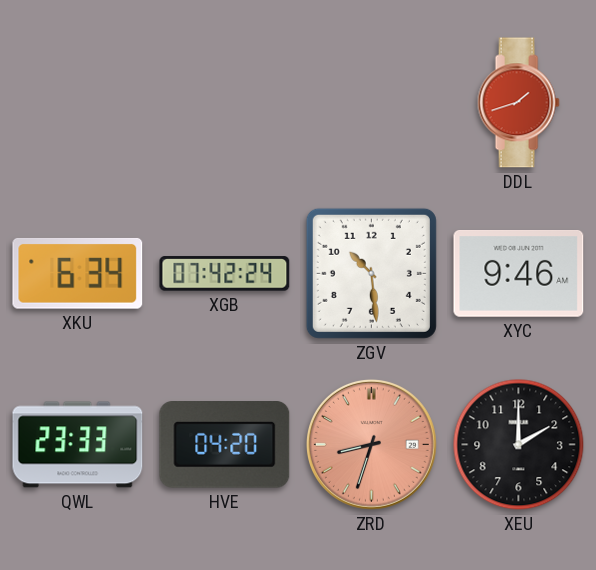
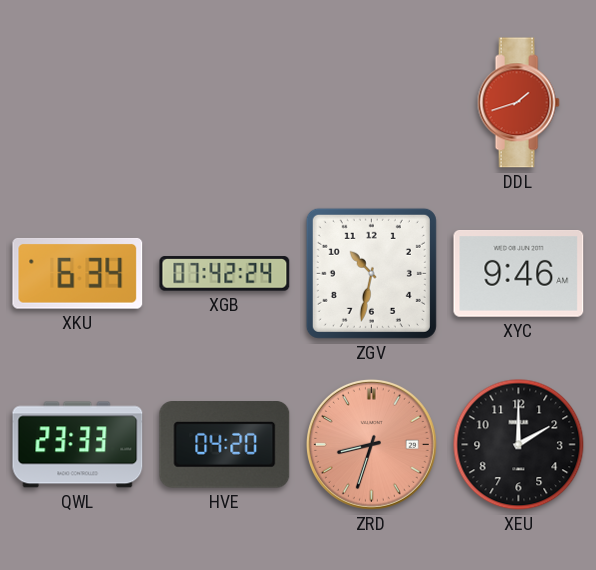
ZGV: 10:29 -> 10:32 (371, 273)
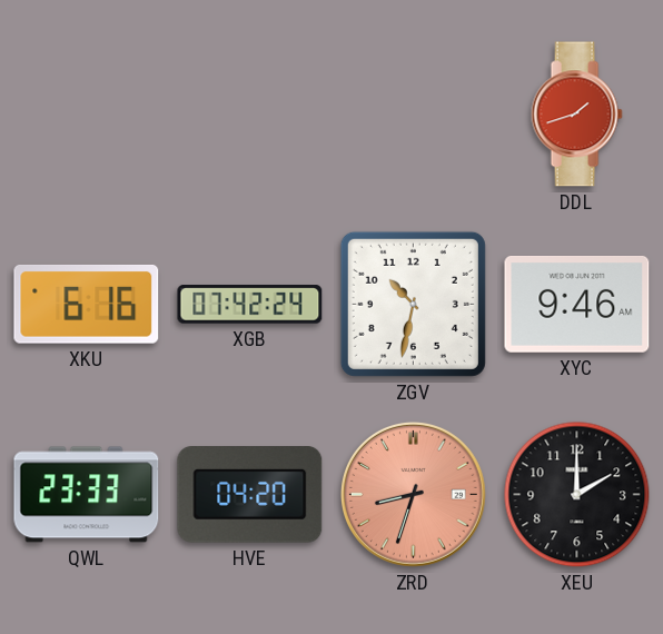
XKU: 6:34 -> 6:16 (87, 304)
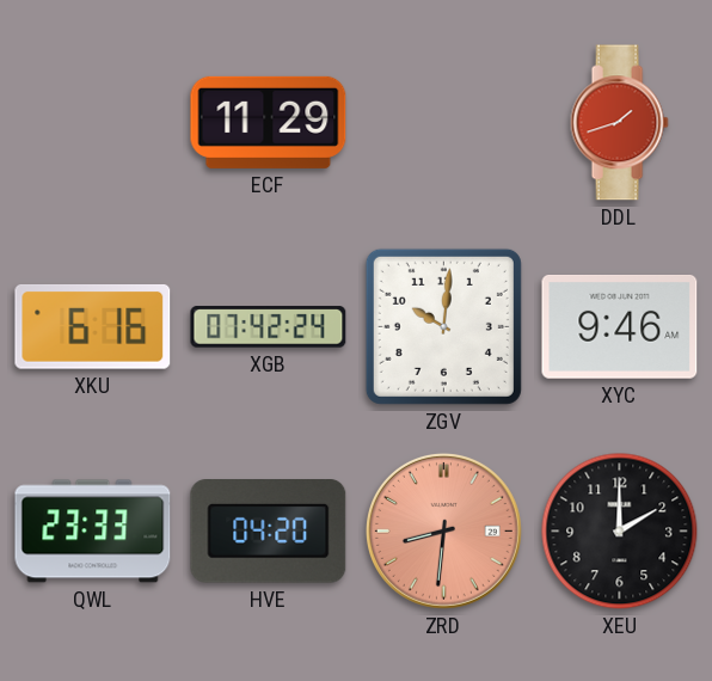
ECF: none -> 11:29 (269, 122)
ZGV: 10:32 -> 10:01 (443, 326)
ZRD: 8:33 -> 8:31 (443, 530)
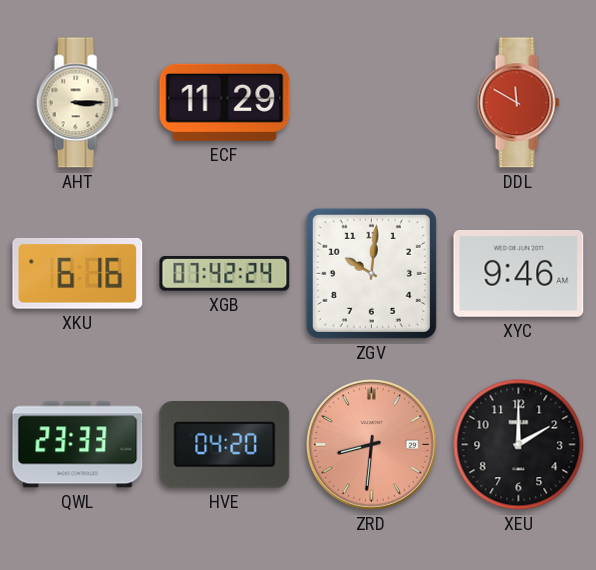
AHT: none -> 3:15 (77, 103)
DDL: 1:42 -> 11:50 (518, 103)
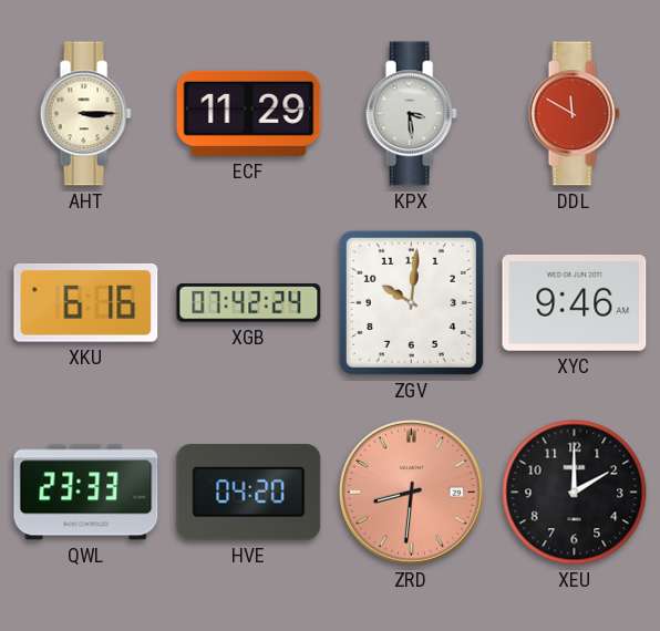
KPX: none -> 3:29 (411, 114)
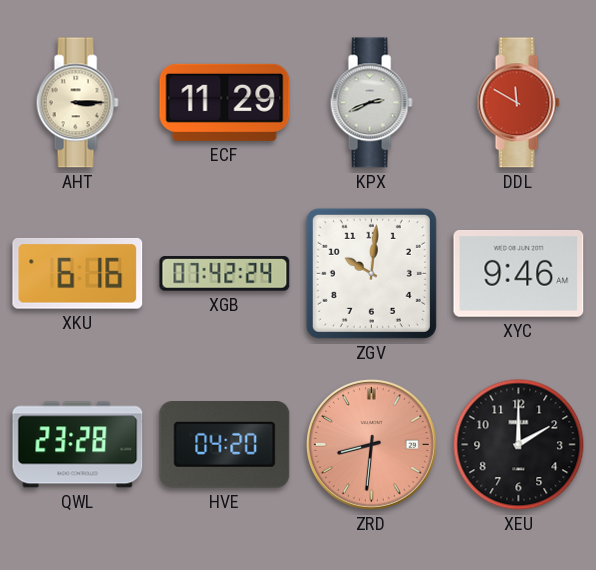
KPX: 3:29 -> 2:41 (371, 103)
QWL: 23:33 -> 23:28 (78, 445)
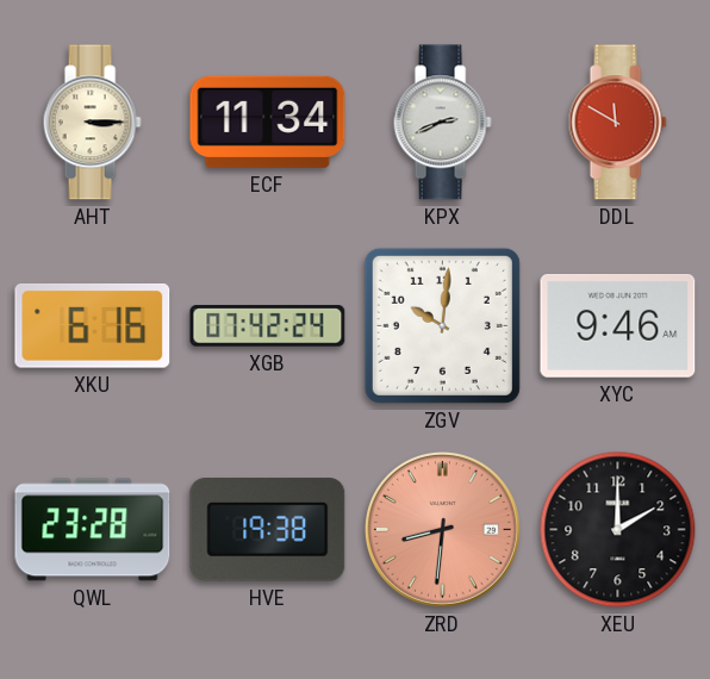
ECF: 11:29 -> 11:34 (268, 122)
HVE: 04:20 -> 19:38 (268, 530)
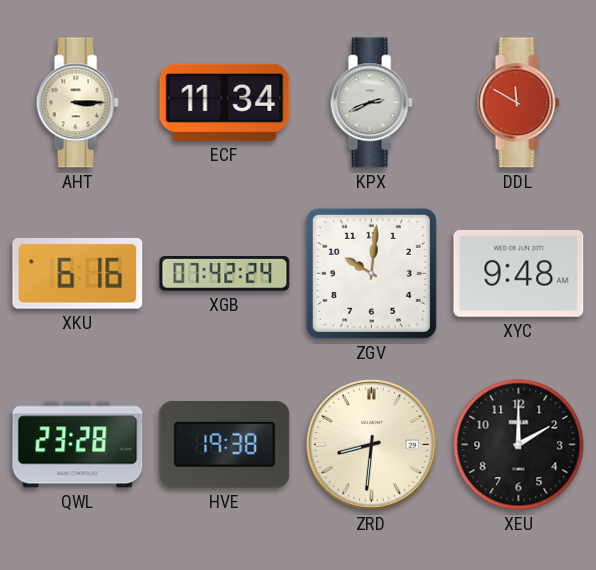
XYC: 9:46 -> 9:48 (519, 274)
ZRD dial: salmon -> cream (371, 444)
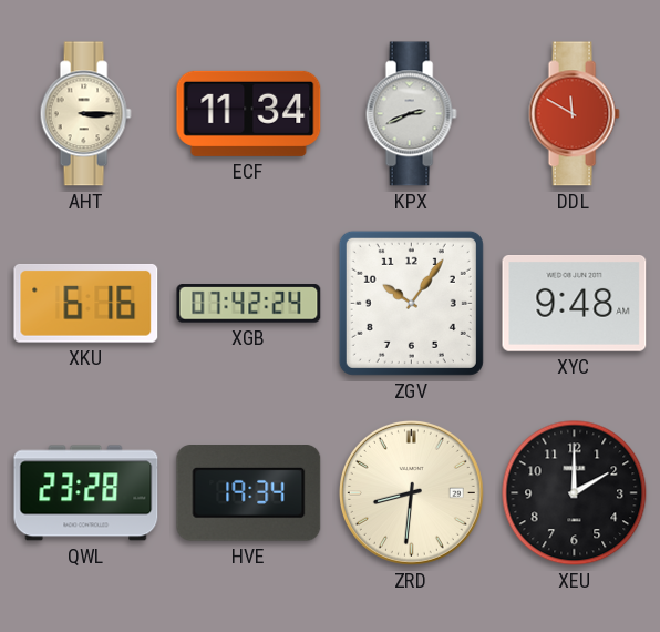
ZGV: 10:01 -> 10:06 (411, 303)
HVE: 19:38 -> 19:34 (249, 493)
